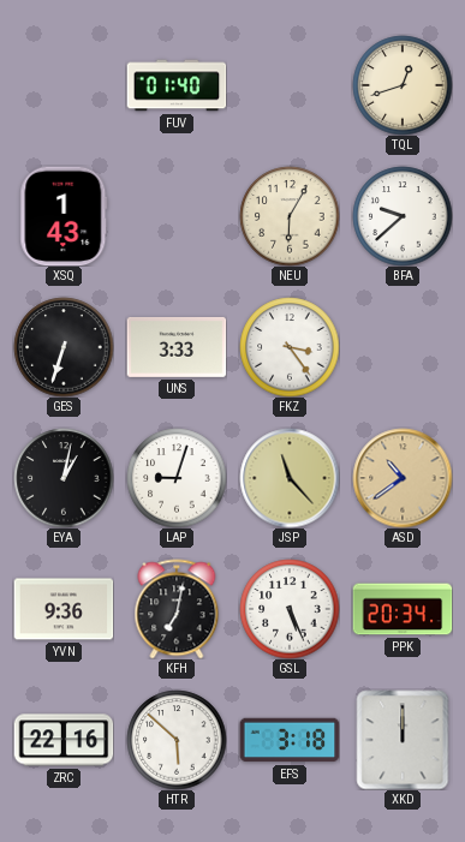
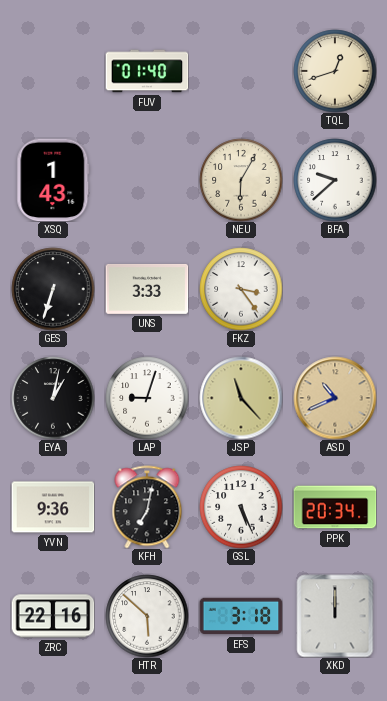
ASD: 10:39 -> 10:41 (335, 398)
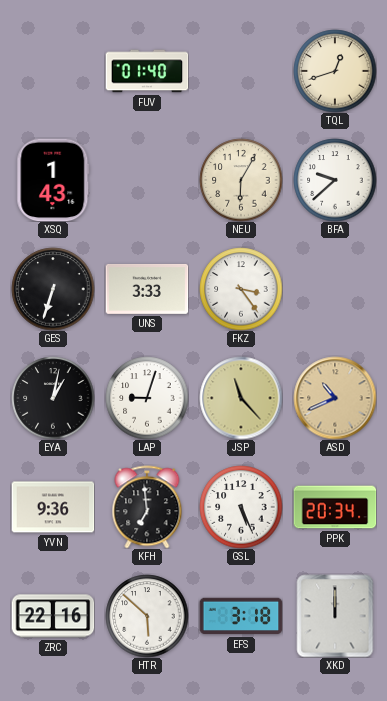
KFH: 7:02 -> 6:59 (147, 507)
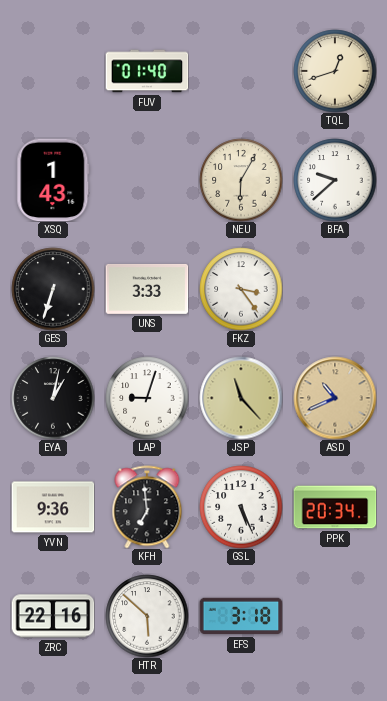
XKD: 12:00 -> none (335, 616)
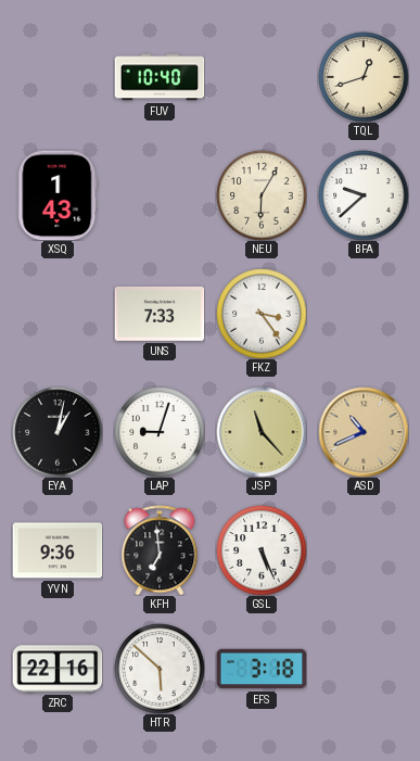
FUV: 01:40 -> 10:40 (160, 77)
GES: 6:33 -> none (53, 289)
UNS: 3:33 -> 7:33 (160, 314)
PPK: 20:34 -> none (335, 507)
